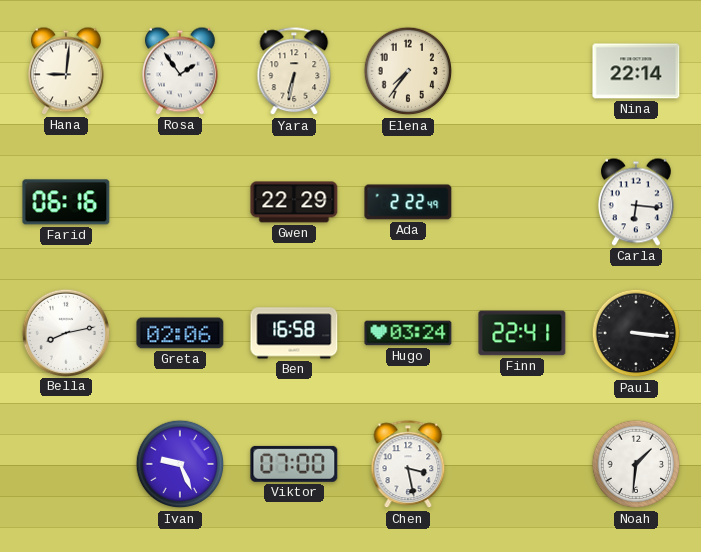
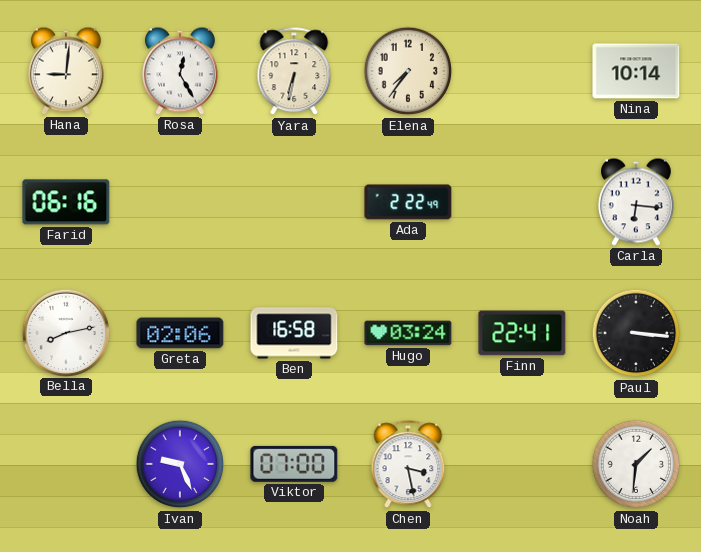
Rosa: 1:54 -> 12:25 (180, 71)
Nina: 22:14 -> 10:14 (636, 71)
Gwen: 22:29 -> none (294, 202)
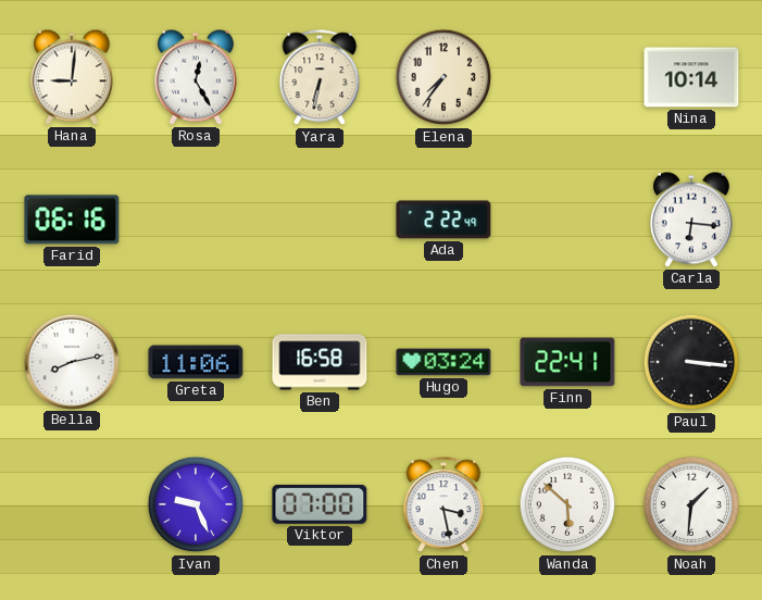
Greta: 02:06 -> 11:06 (196, 362)
Wanda: none -> 5:52 (567, 504)
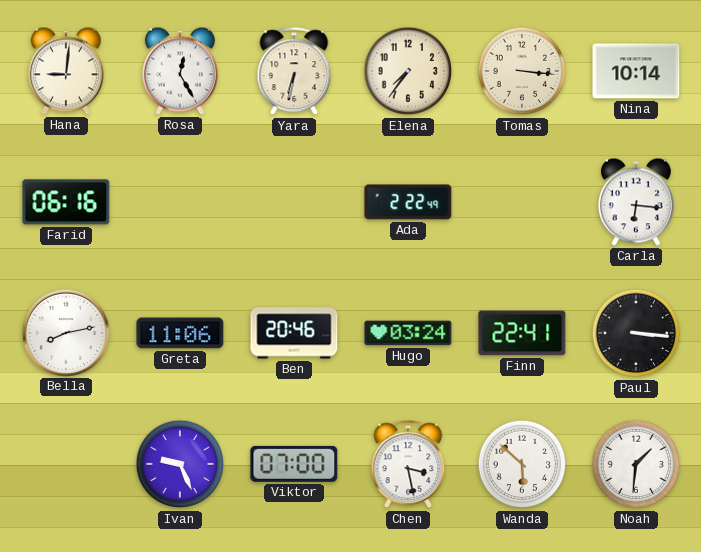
Tomas: none -> 3:16 (522, 71)
Ben: 16:58 -> 20:46 (294, 333)
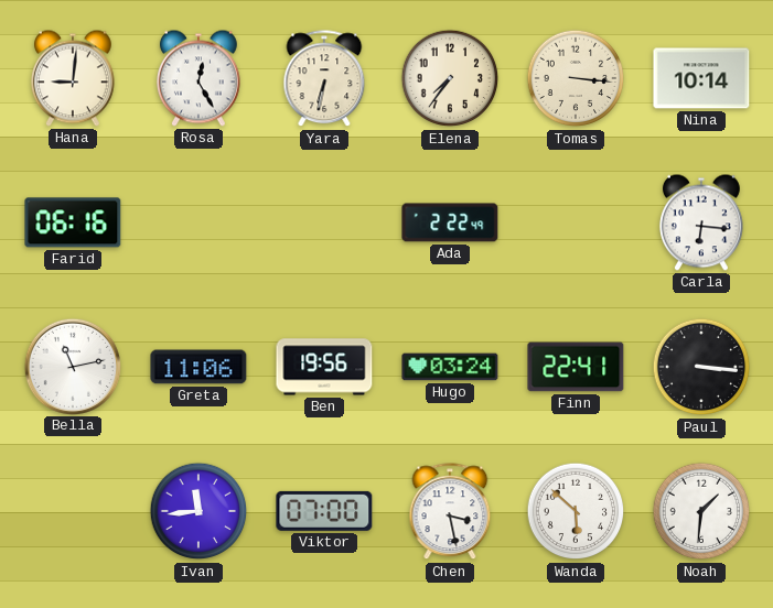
Bella: 8:13 -> 11:13 (72, 366)
Ben: 20:46 -> 19:56 (324, 367)
Ivan: 9:26 -> 11:44 (198, 511)
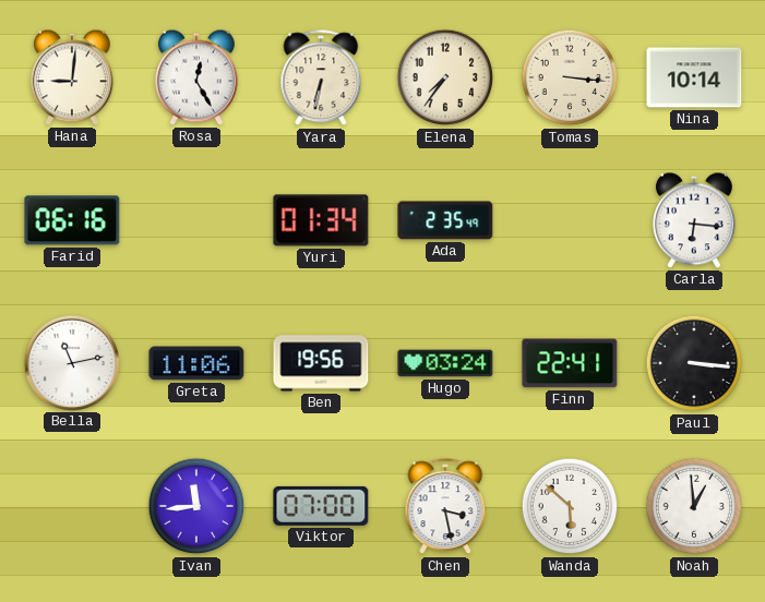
Yuri: none -> 01:34 (321, 220)
Ada: 2:22 -> 2:35 (445, 220)
Noah: 1:31 -> 12:59 (694, 506)
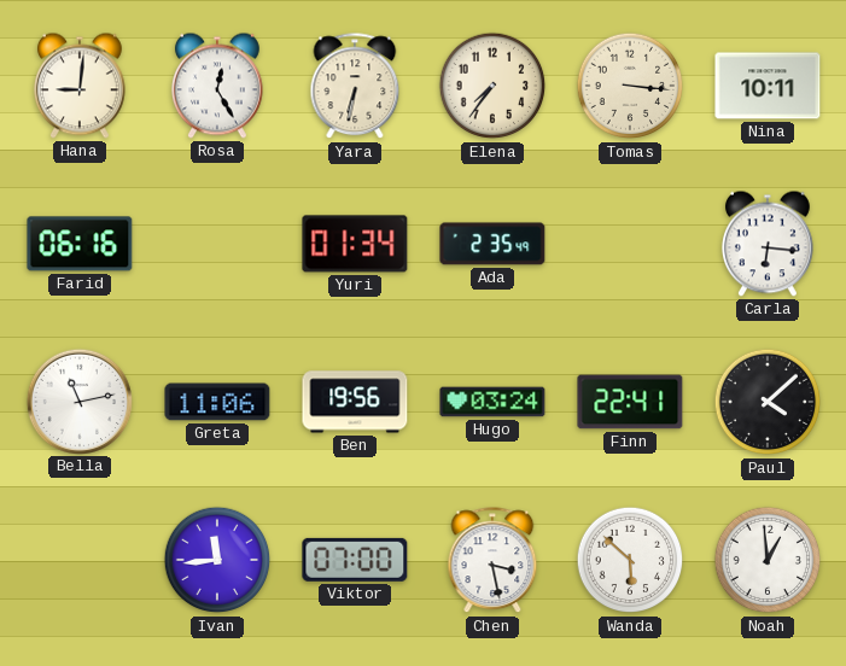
Nina: 10:14 -> 10:11 (768, 86)
Paul: 3:16 -> 4:08 (768, 402)
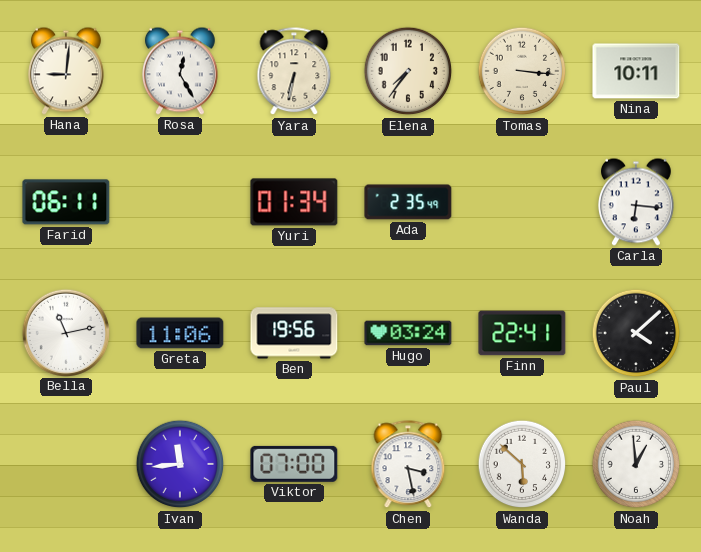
Farid: 06:16 -> 06:11 (66, 202)
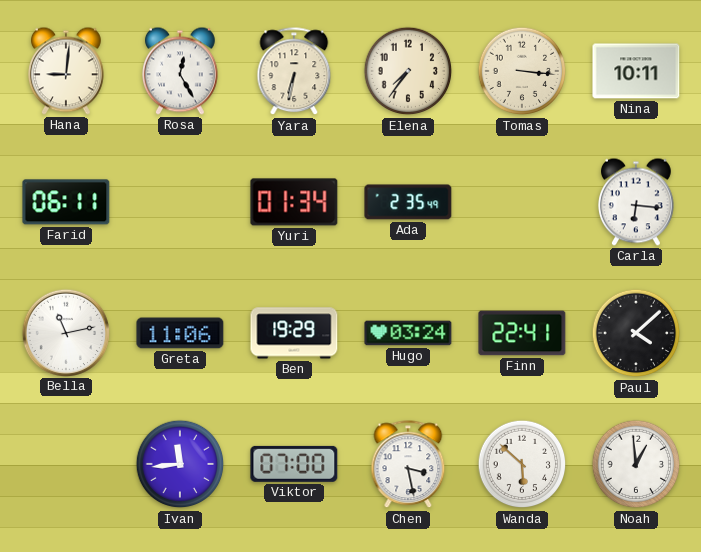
Ben: 19:56 -> 19:29 (294, 333)
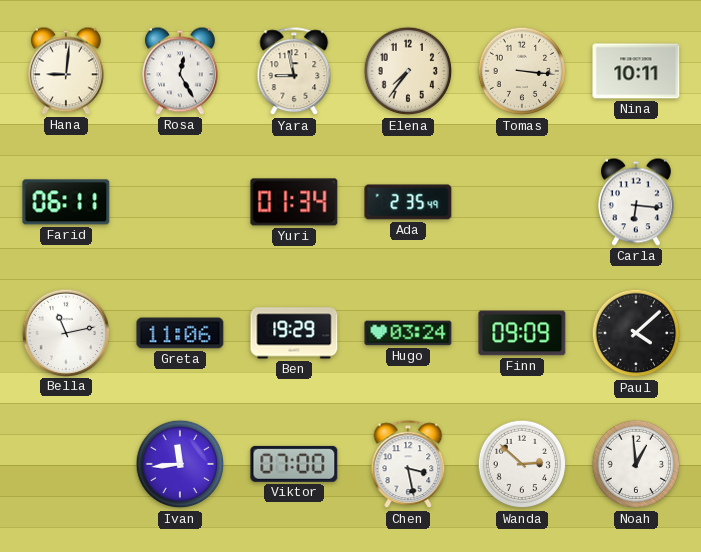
Yara: 6:32 -> 8:58 (294, 72)
Finn: 22:41 -> 09:09 (522, 333)
Wanda: 5:52 -> 2:52 (522, 464)
